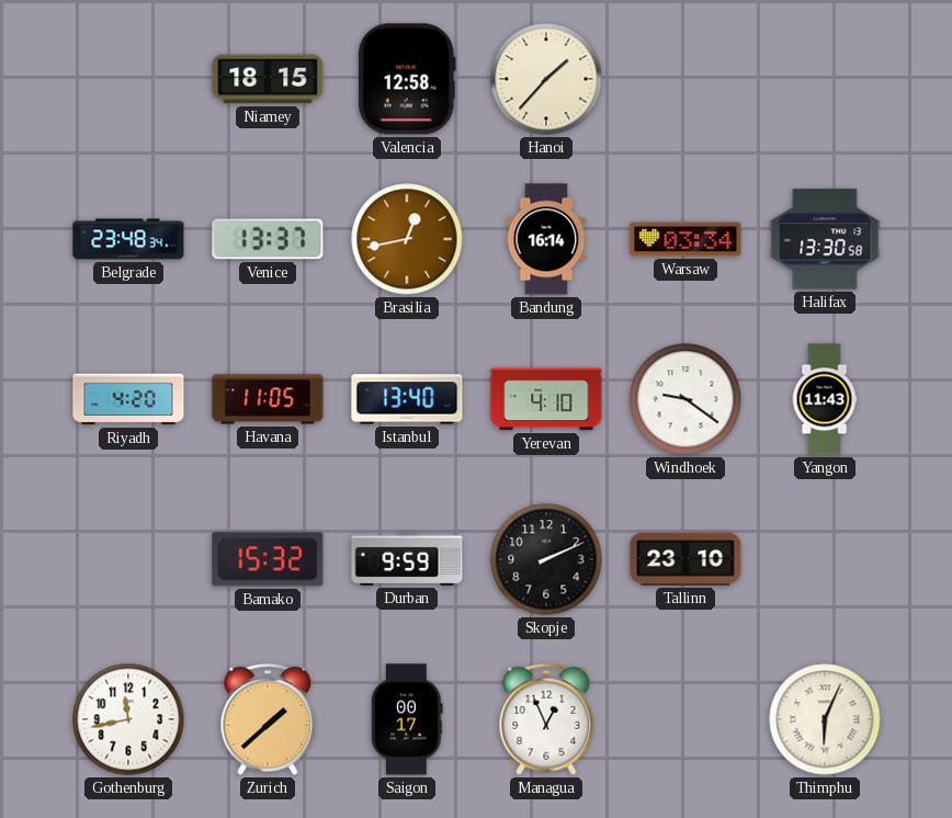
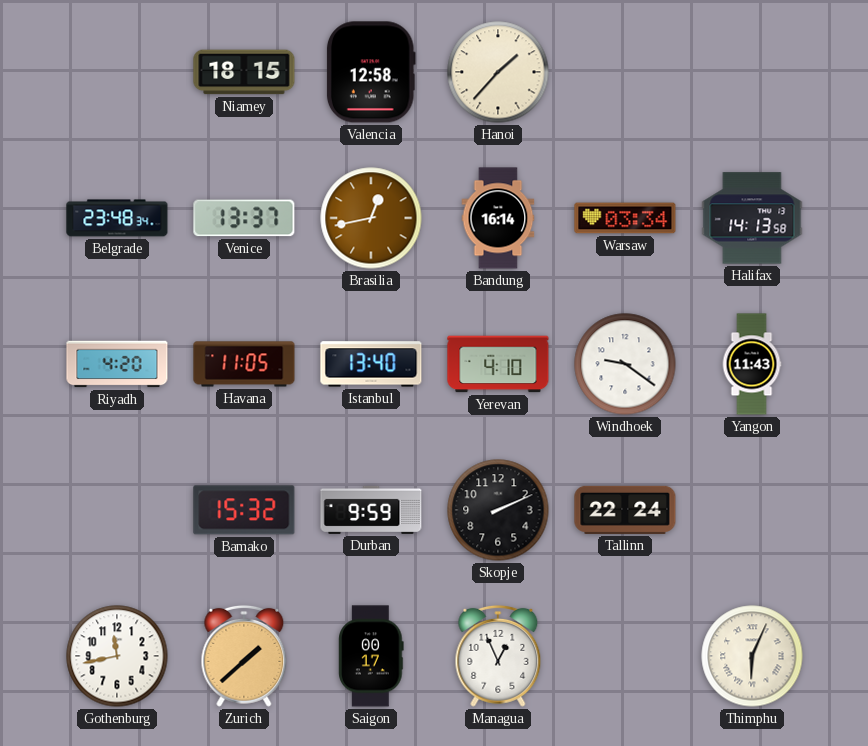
Halifax: 13:30 -> 14:13 (752, 218)
Tallinn: 23:10 -> 22:24 (625, 510)
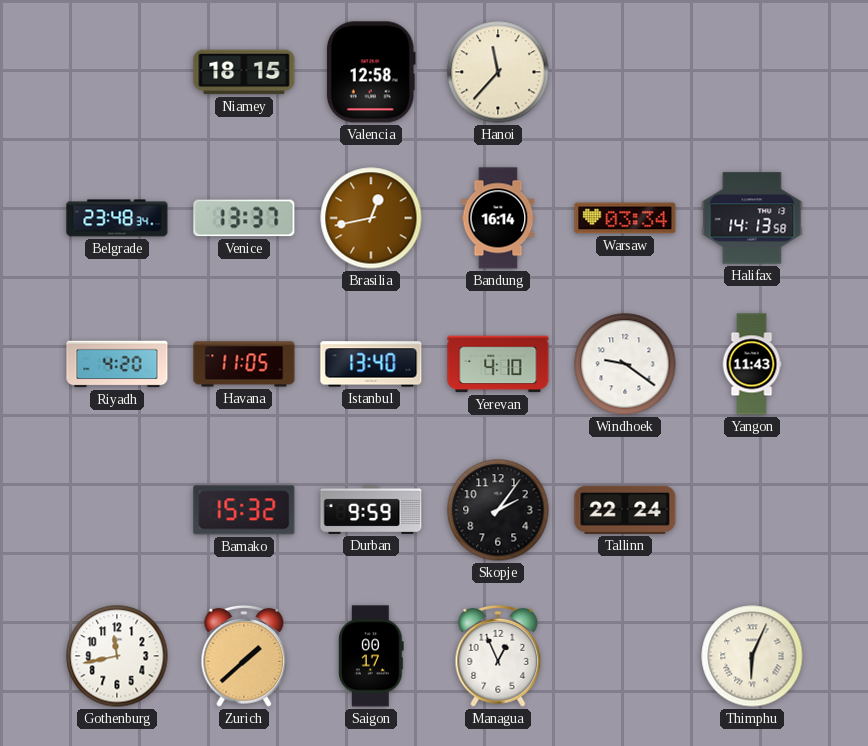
Hanoi: 1:37 -> 11:37 (498, 72)
Skopje: 2:11 -> 2:06 (498, 510)
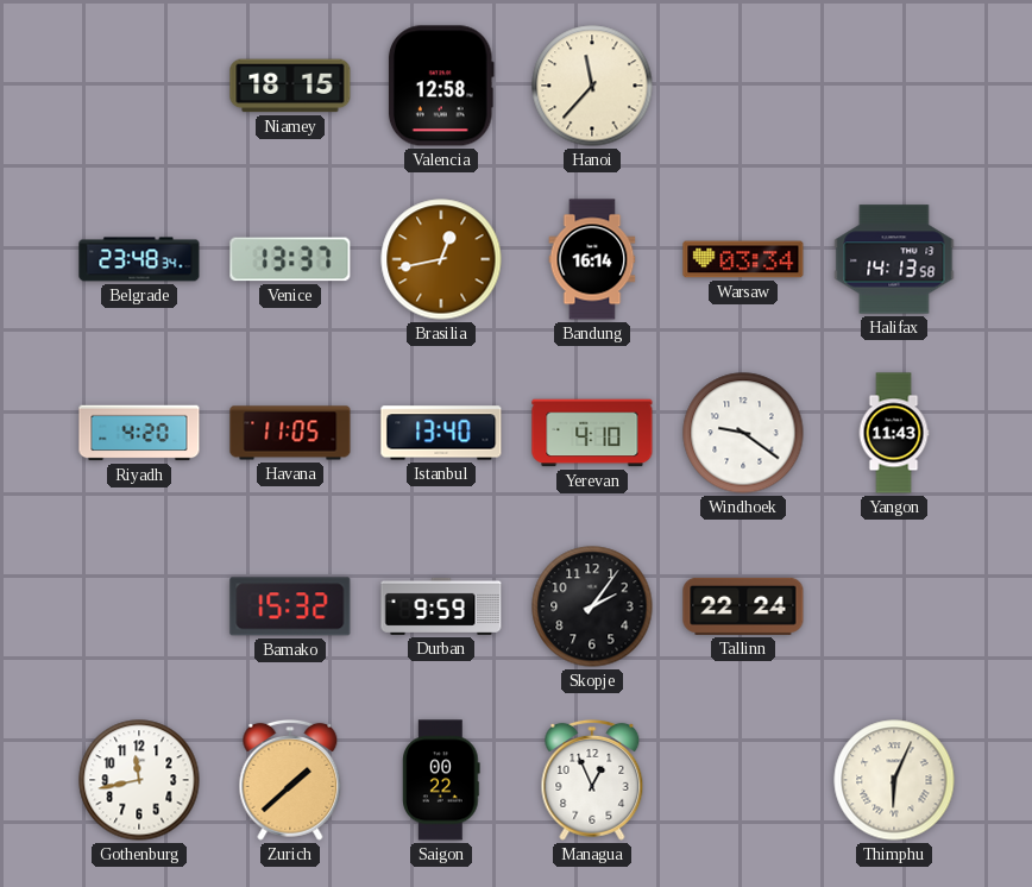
Saigon: 00:17 -> 00:22 (441, 780)
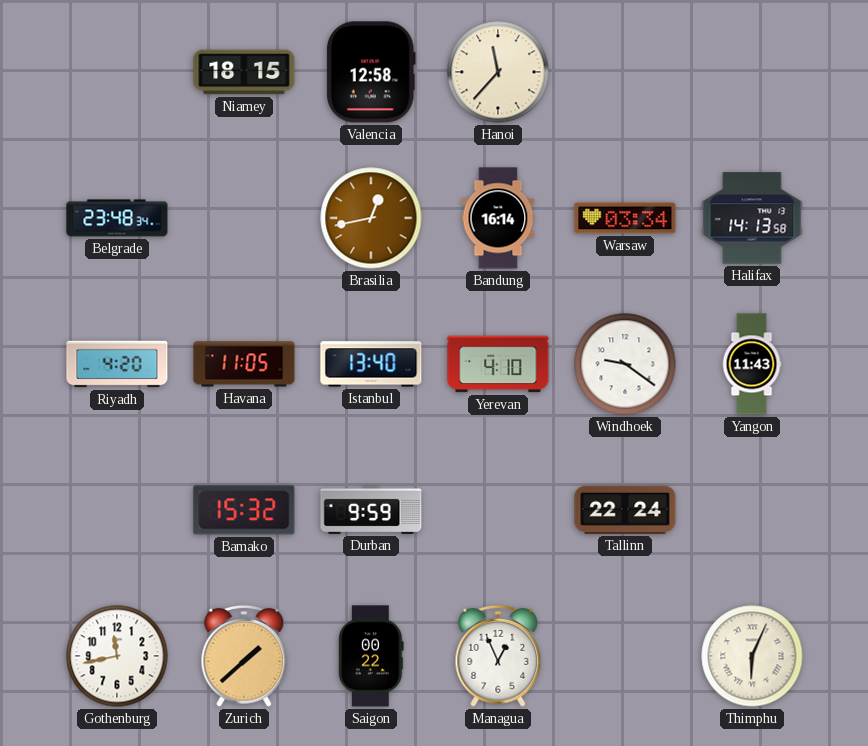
Venice: 13:37 -> none (290, 259)
Skopje: 2:06 -> none (592, 606)
